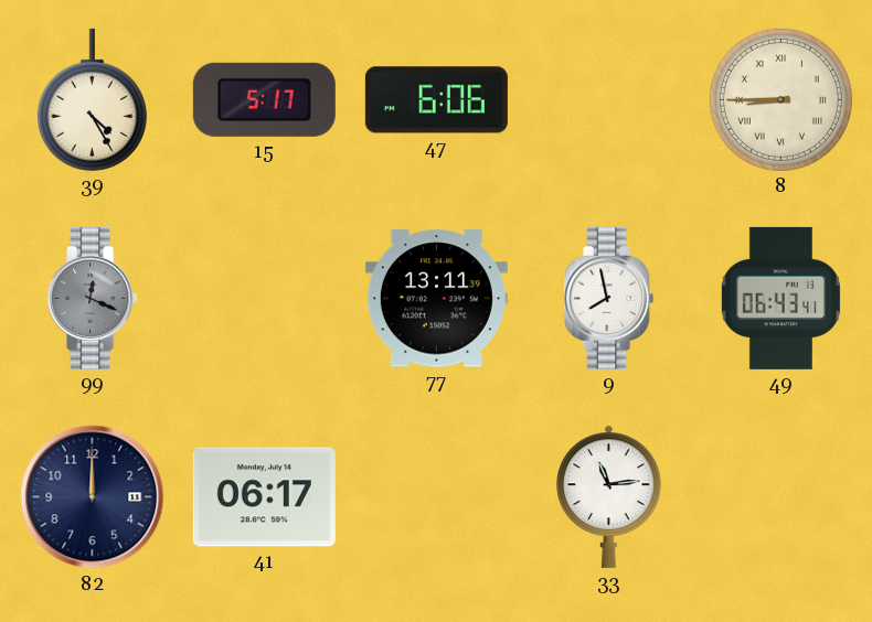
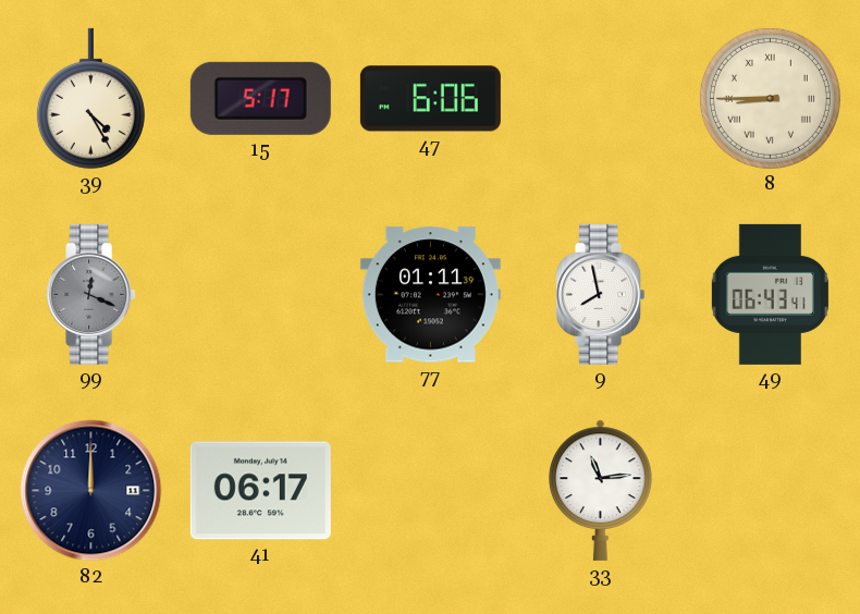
77: 13:11 -> 01:11 (430, 295)
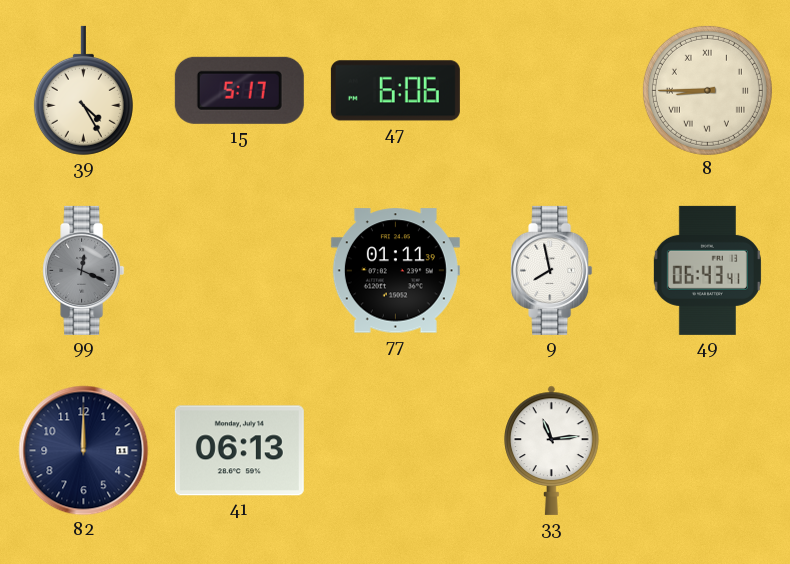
41: 06:17 -> 06:13 (239, 451)
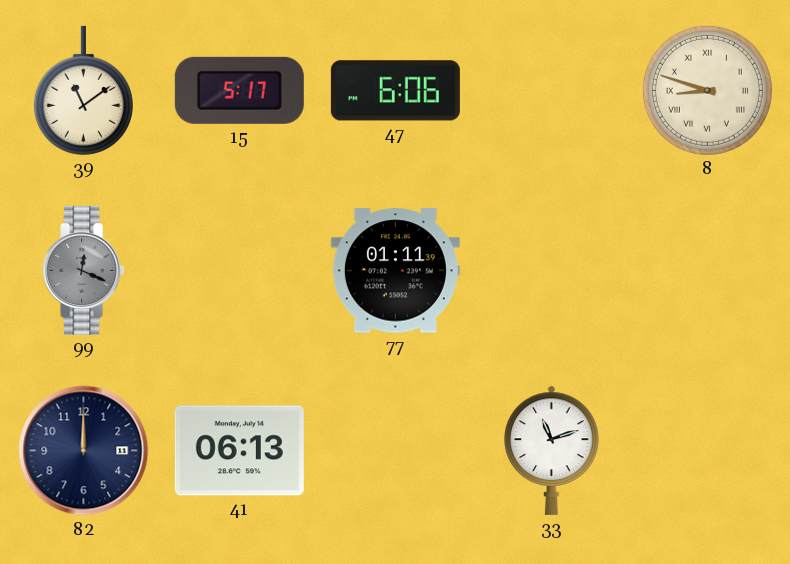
39: 4:25 -> 11:09 (83, 90)
8: 8:45 -> 8:48 (707, 90)
9: 7:58 -> none (552, 270)
49: 06:43 -> none (707, 270)
33: 11:14 -> 11:12 (552, 450)
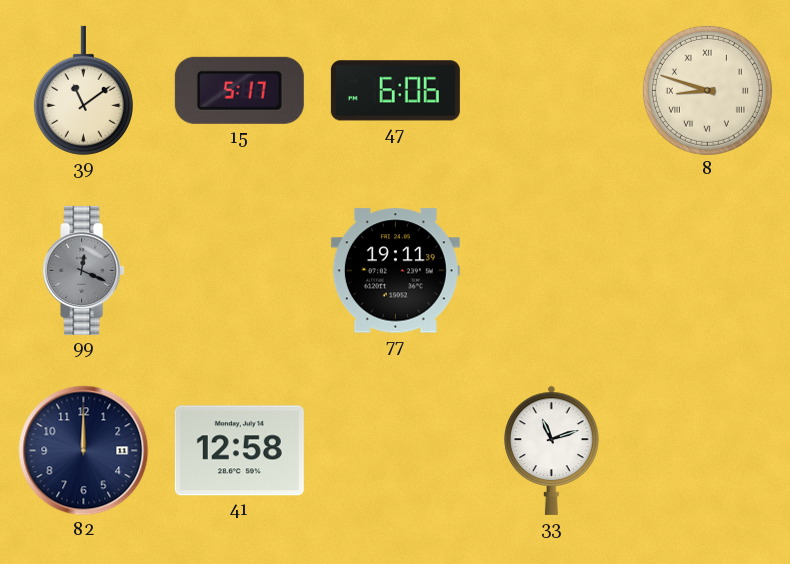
77: 01:11 -> 19:11 (395, 271)
41: 06:13 -> 12:58 (239, 451)
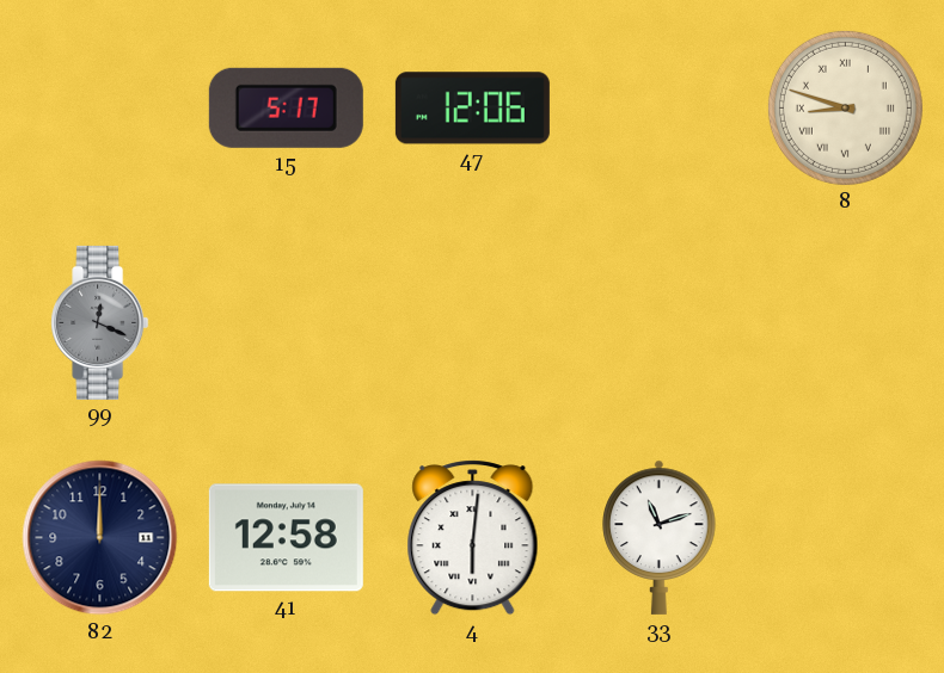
39: 11:09 -> none (83, 90)
47: 6:06 -> 12:06 (472, 109)
77: 19:11 -> none (395, 271)
4: none -> 6:01 (473, 538)
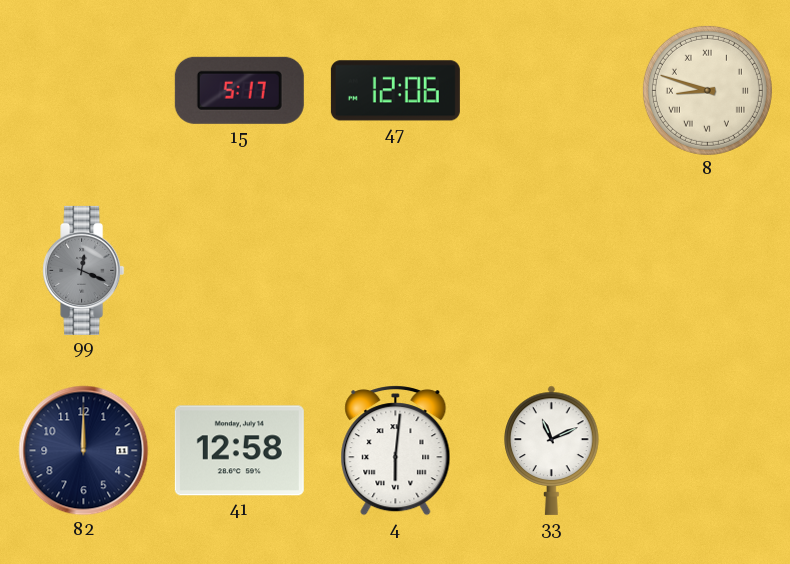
33: 11:12 -> 11:11 (552, 450)
